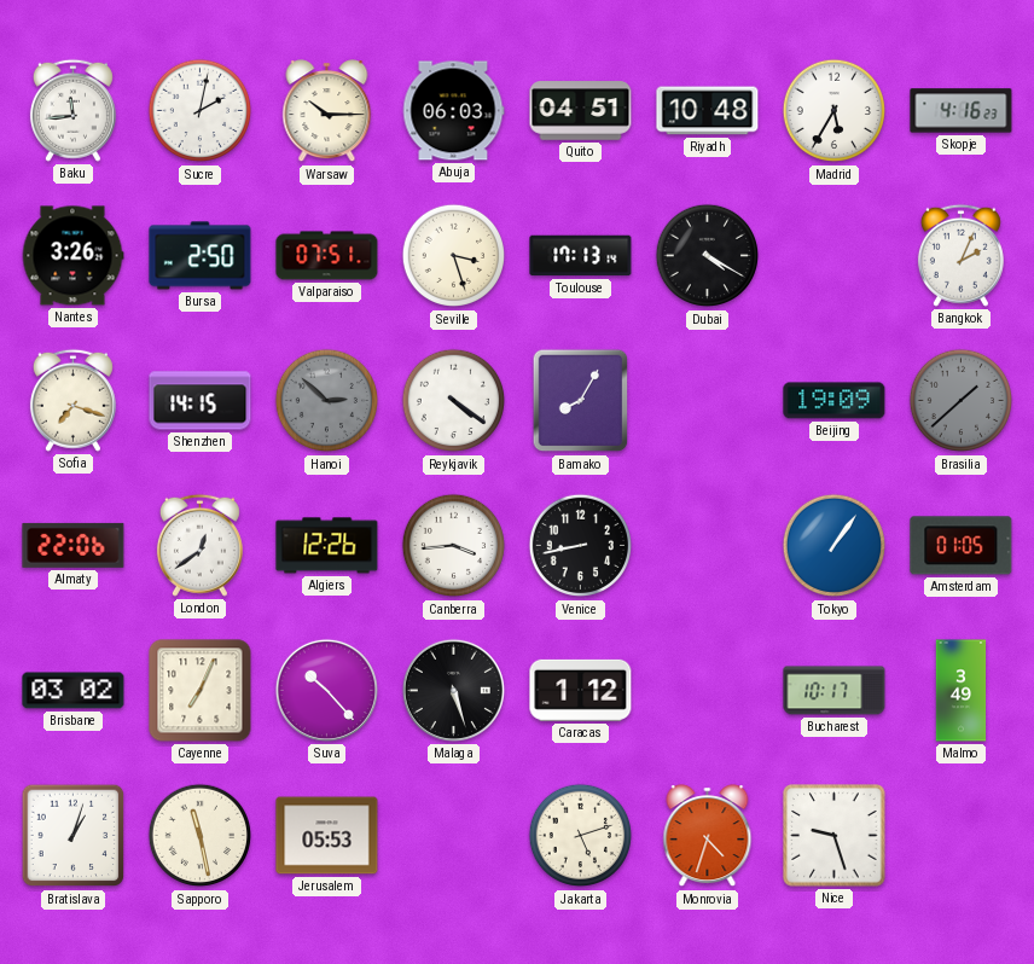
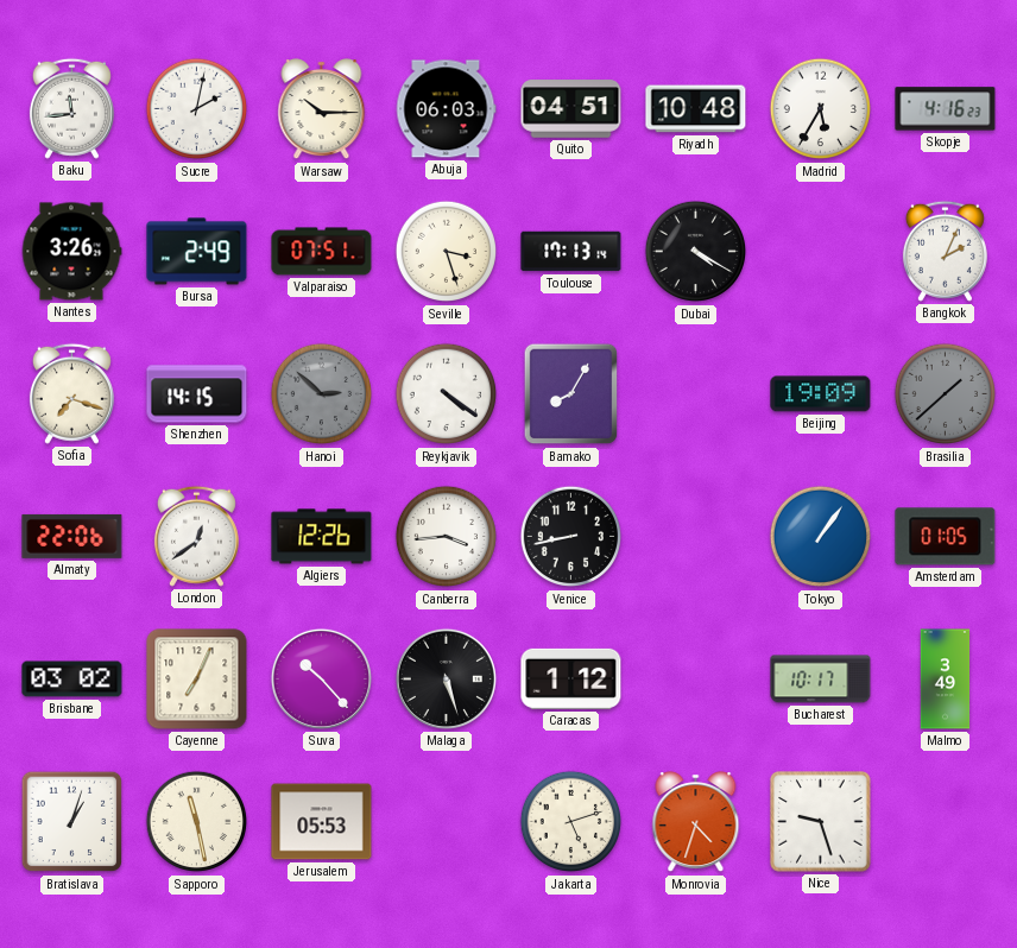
Bursa: 2:50 -> 2:49 (197, 252)
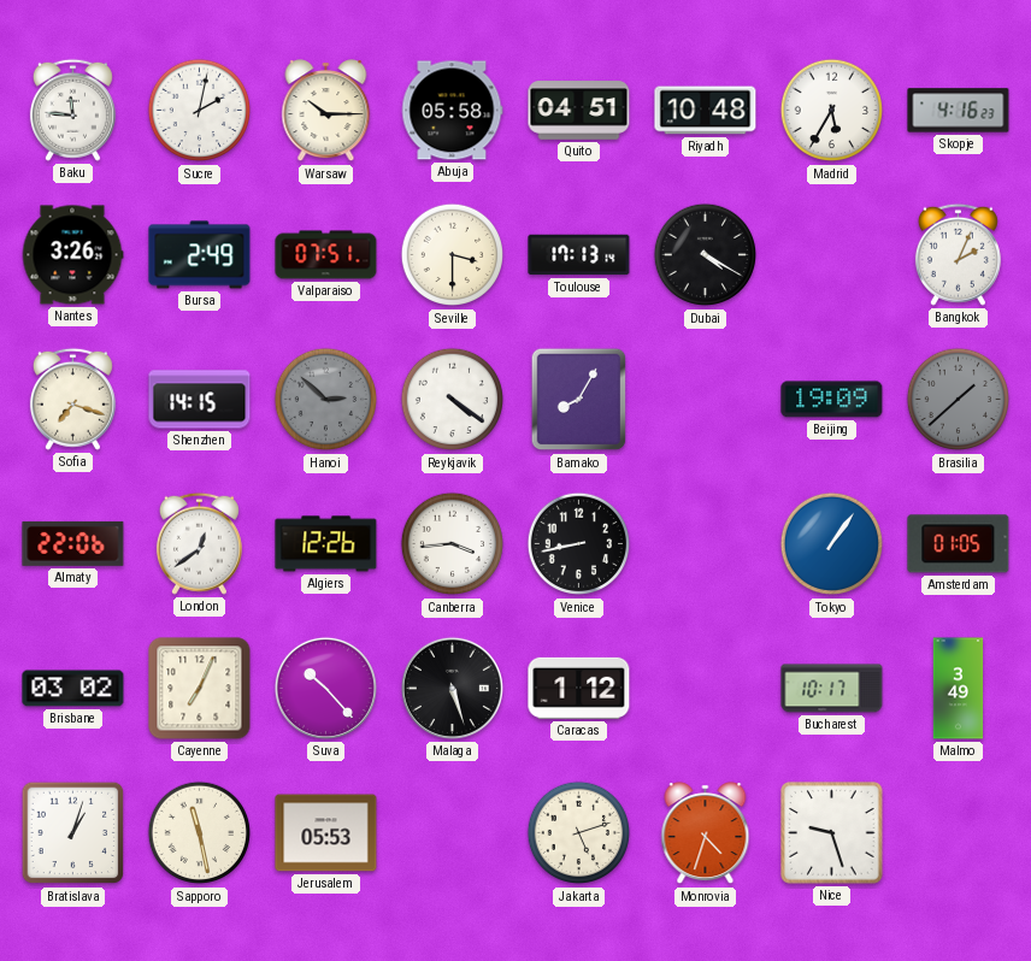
Baku: 11:44 -> 11:46 (72, 110)
Abuja: 06:03 -> 05:58 (452, 111)
Seville: 3:27 -> 3:30 (453, 255)
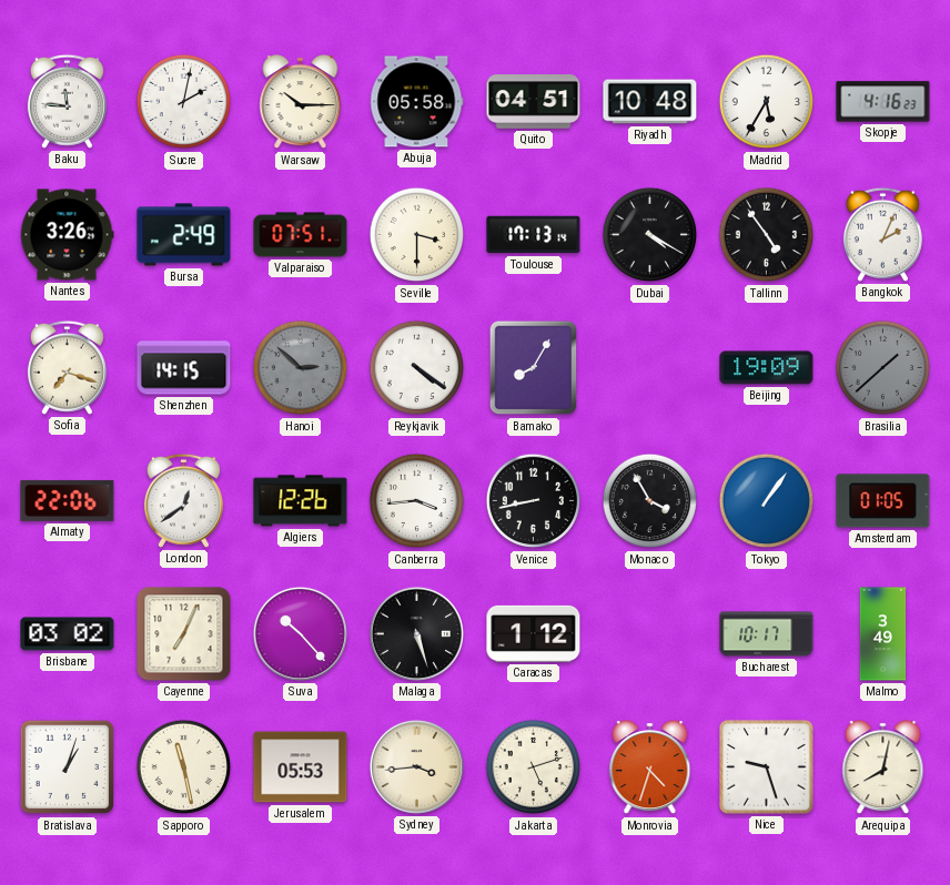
Tallinn: none -> 4:54 (767, 235)
Monaco: none -> 3:55 (650, 501)
Sydney: none -> 3:44 (416, 766)
Arequipa: none -> 8:02 (883, 767)
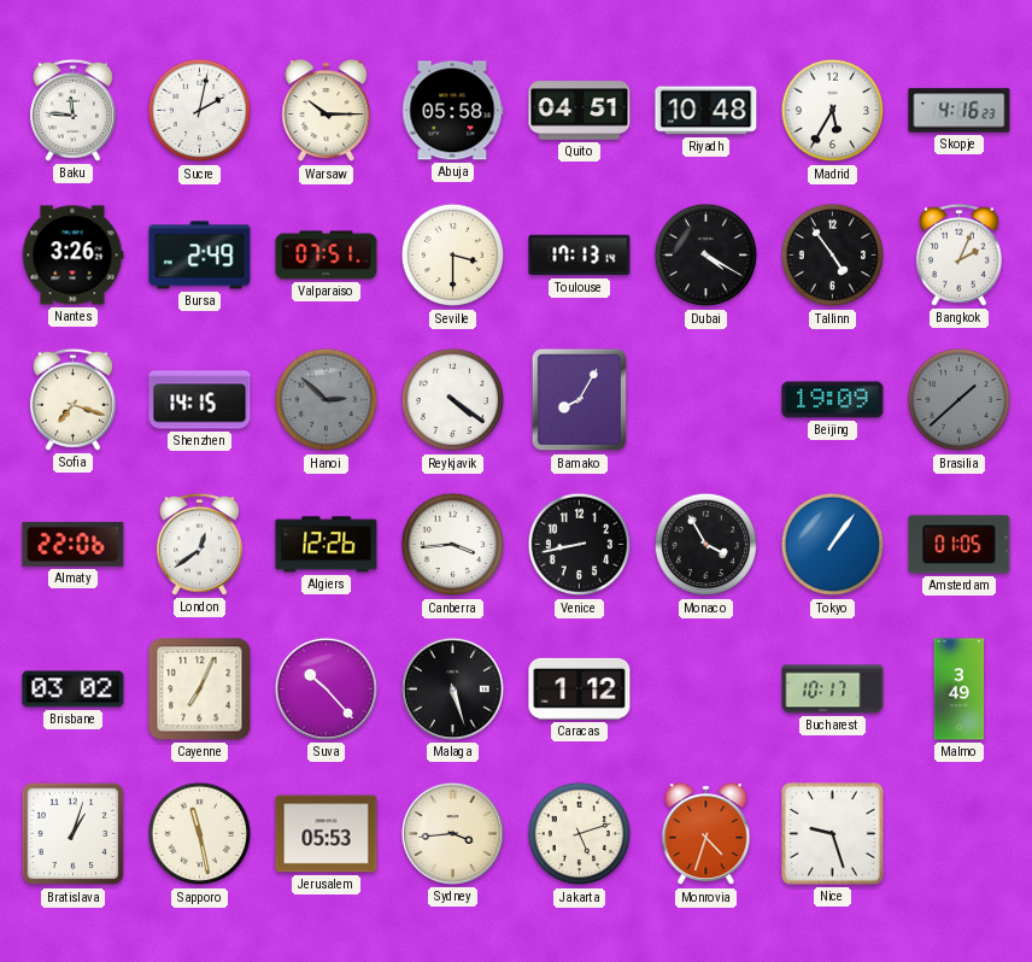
Arequipa: 8:02 -> none (883, 767)
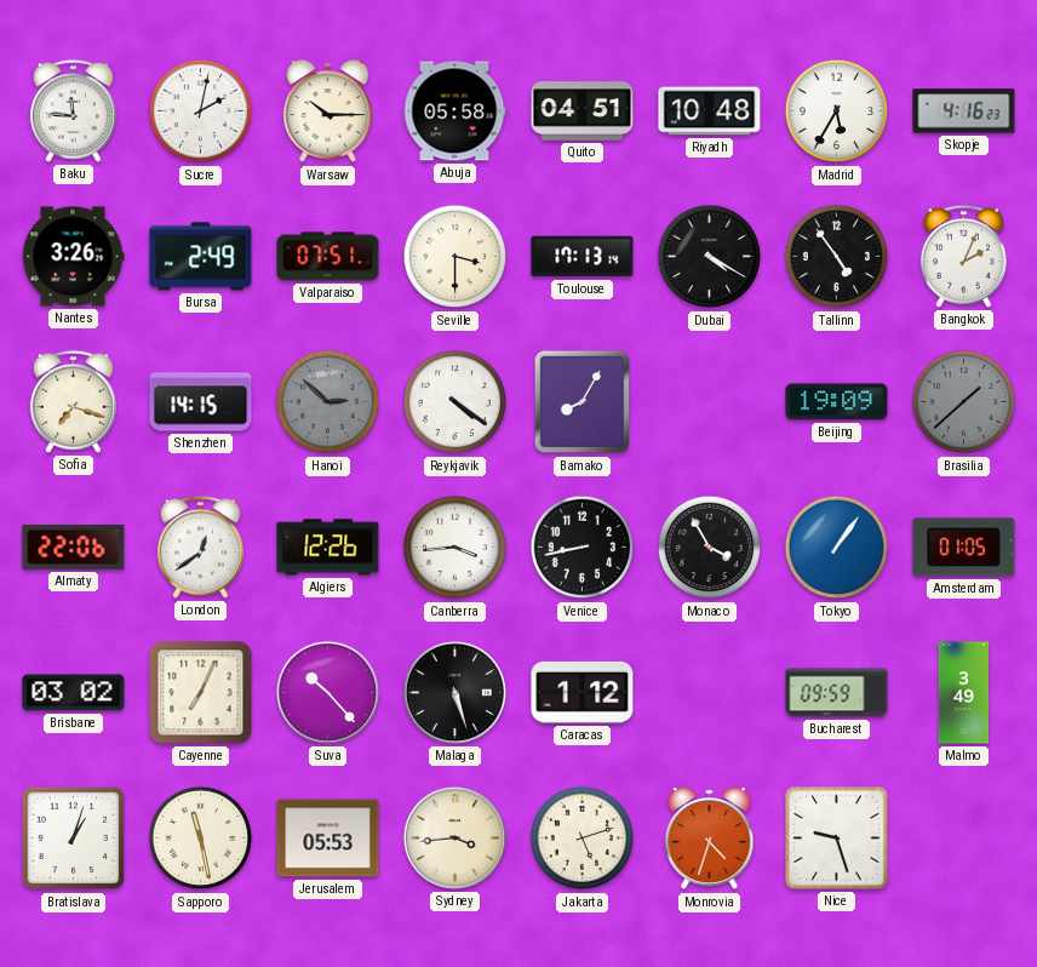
Bucharest: 10:17 -> 09:59 (837, 693)
